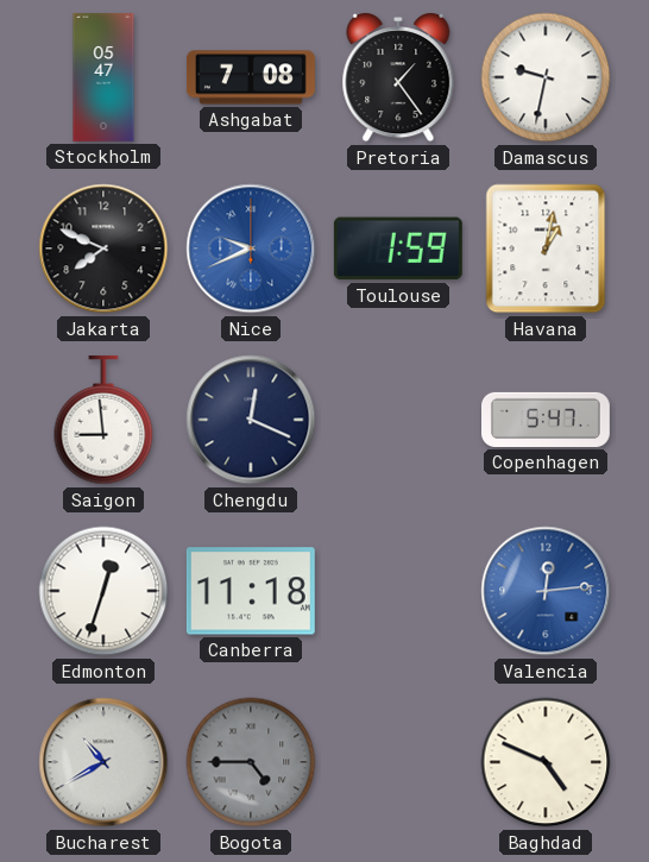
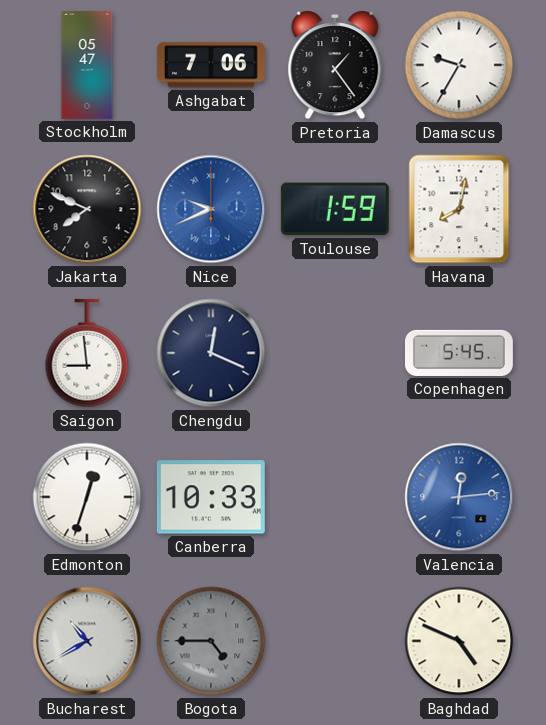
Ashgabat: 7:08 -> 7:06 (211, 65)
Damascus: 9:32 -> 9:35 (459, 65)
Havana: 1:02 -> 8:02 (459, 209)
Copenhagen: 5:47 -> 5:45 (460, 353)
Canberra: 11:18 -> 10:33 (211, 497)
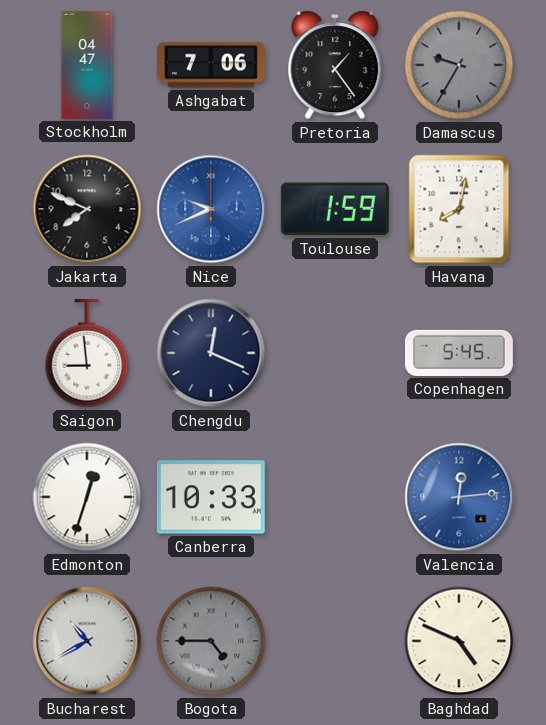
Stockholm: 05:47 -> 04:47 (87, 65)
Damascus dial: white -> grey (459, 65)
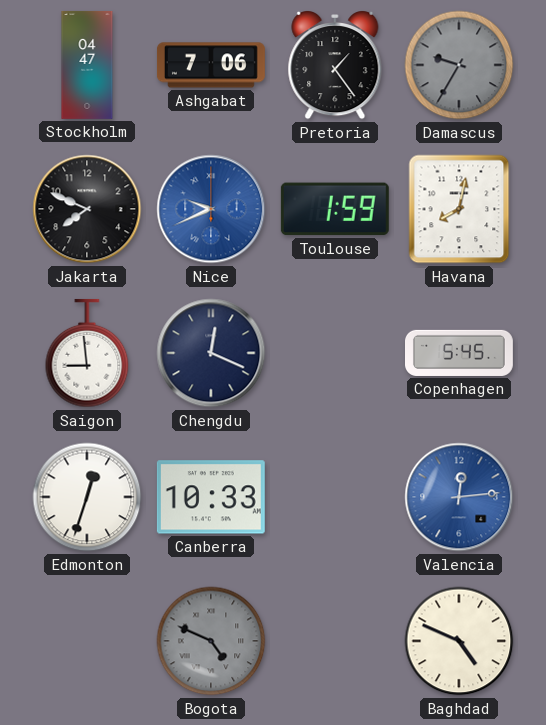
Bucharest: 10:40 -> none (87, 641)
Bogota: 4:45 -> 4:49 (211, 641)
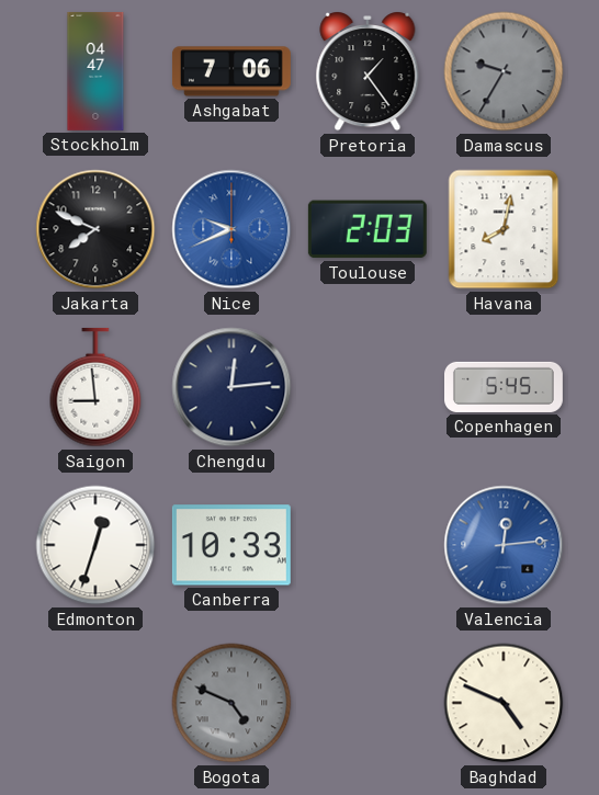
Toulouse: 1:59 -> 2:03 (368, 229)
Chengdu: 12:19 -> 12:14 (231, 387)
